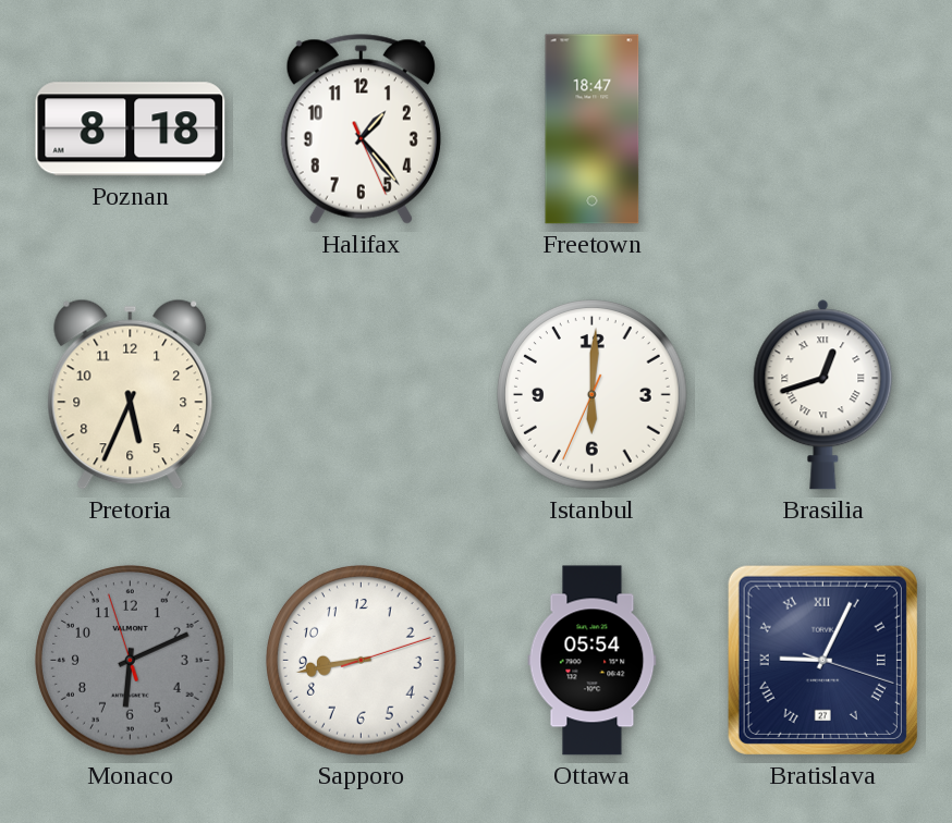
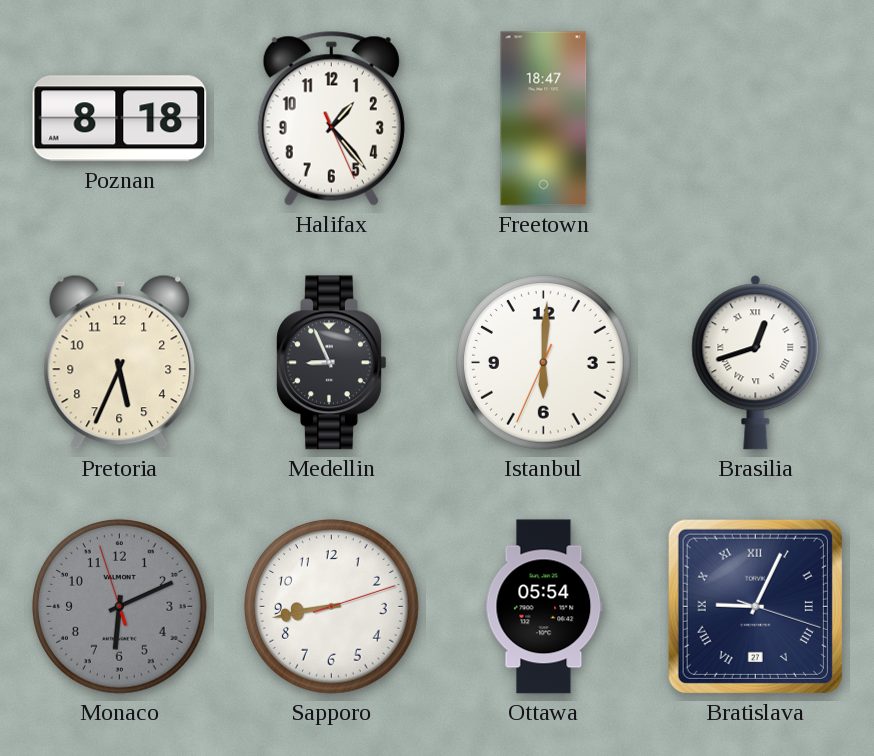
Medellin: none -> 8:56 (332, 363)
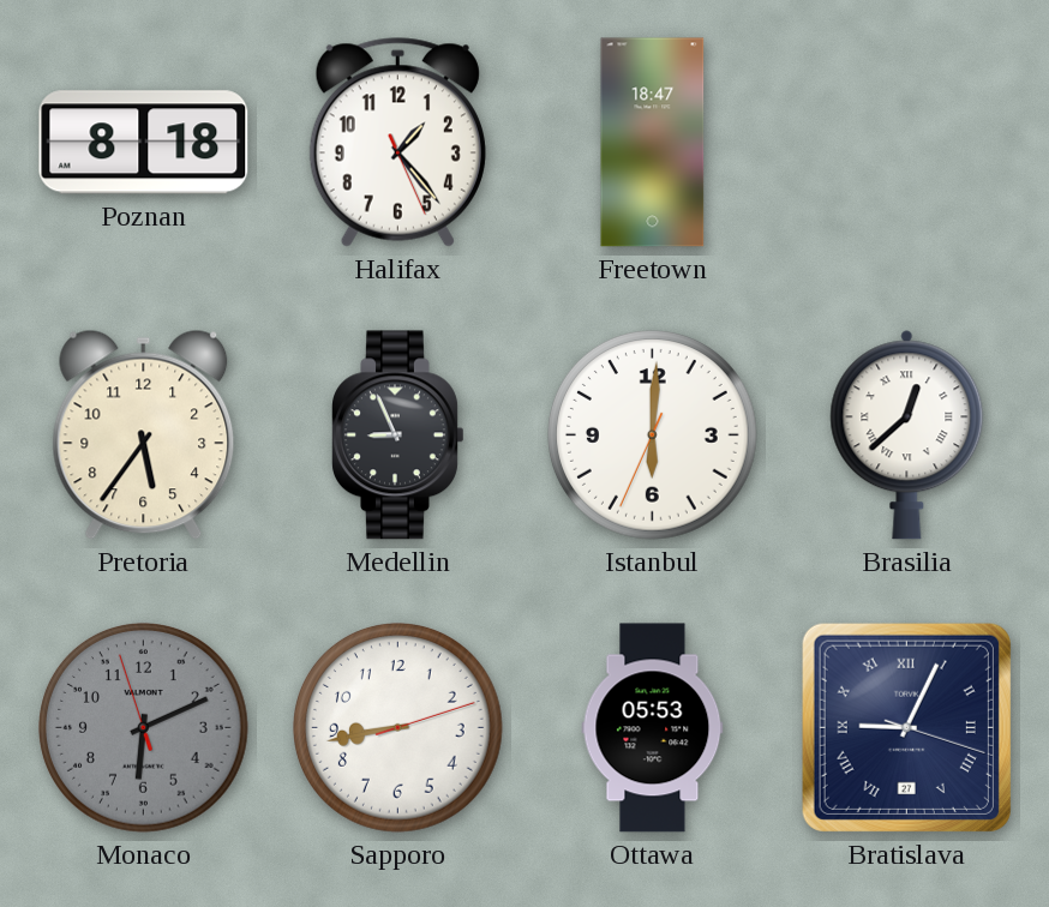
Pretoria: 5:34 -> 5:36 (144, 434)
Brasilia: 12:42 -> 12:38 (907, 436)
Ottawa: 05:54 -> 05:53 (653, 728)
